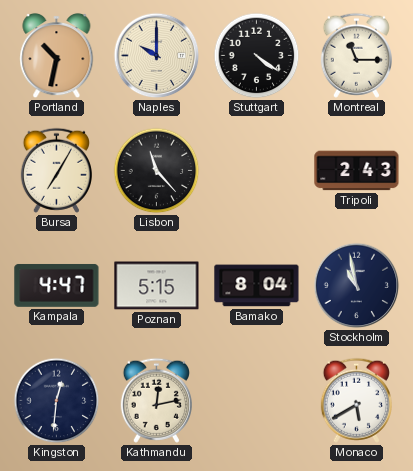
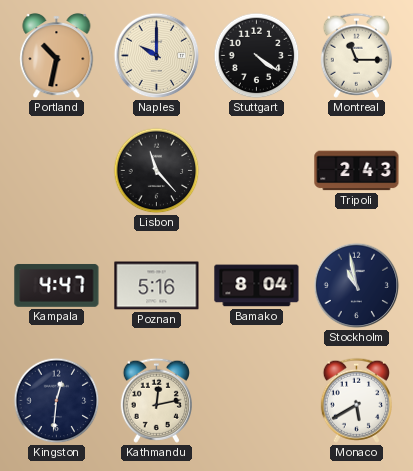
Bursa: 7:05 -> none (56, 170)
Poznan: 5:15 -> 5:16 (157, 286)
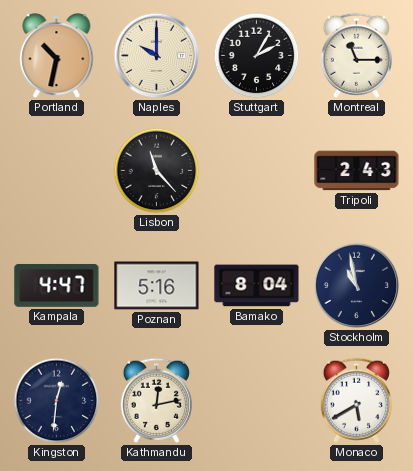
Stuttgart: 4:21 -> 2:05 (257, 56)
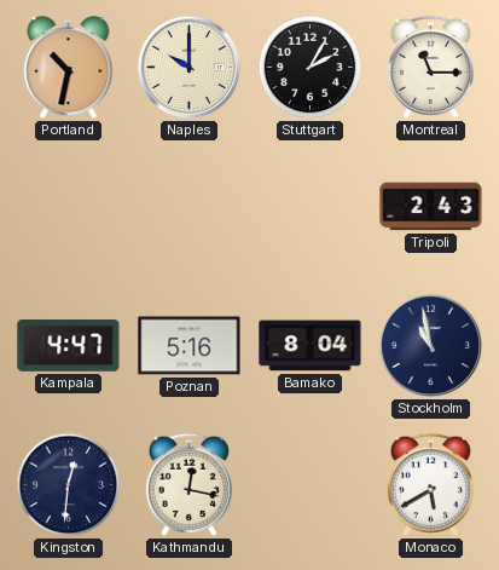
Lisbon: 11:23 -> none (157, 171)
Kathmandu: 12:13 -> 12:17 (188, 484)
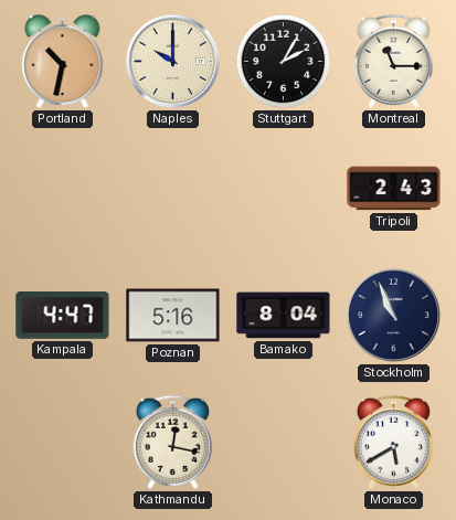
Stockholm: 10:58 -> 10:56 (394, 316)
Kingston: 12:31 -> none (69, 485)
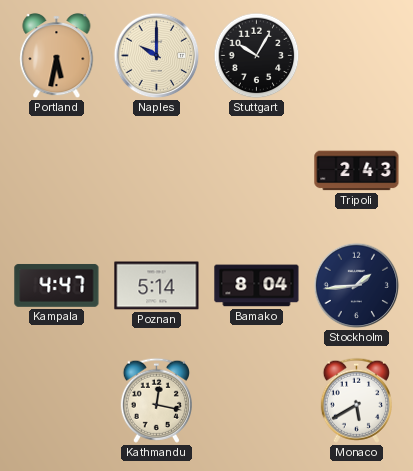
Portland: 10:32 -> 5:32 (57, 56)
Stuttgart: 2:05 -> 10:05 (257, 56)
Montreal: 11:15 -> none (393, 61)
Poznan: 5:16 -> 5:14 (157, 286)
Stockholm: 10:56 -> 1:44 (357, 286)
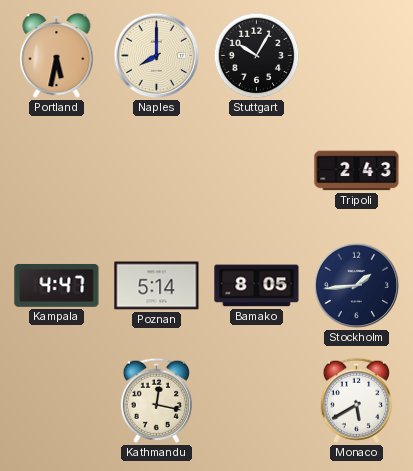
Naples: 10:00 -> 8:00 (157, 56)
Bamako: 8:04 -> 8:05 (257, 286)
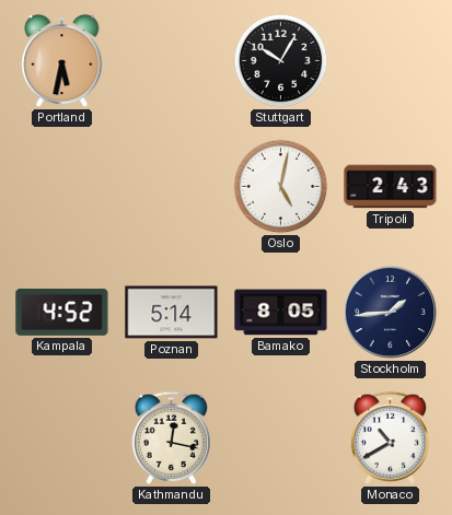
Naples: 8:00 -> none (157, 56)
Oslo: none -> 5:02 (281, 187)
Kampala: 4:47 -> 4:52 (62, 312)
Monaco: 5:40 -> 10:40 (390, 437)
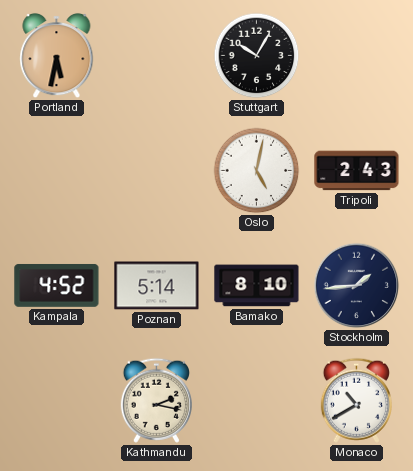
Bamako: 8:05 -> 8:10 (257, 286)
Kathmandu: 12:17 -> 2:17 (156, 400)
